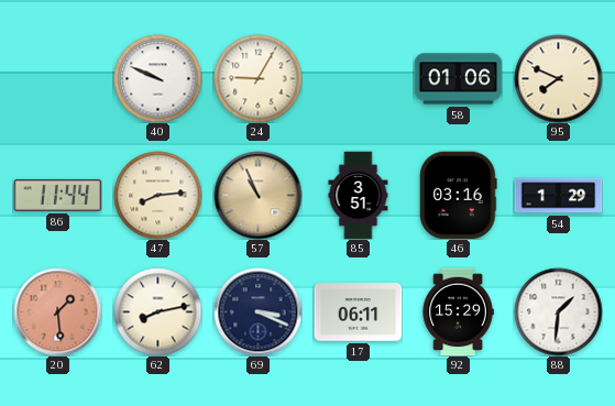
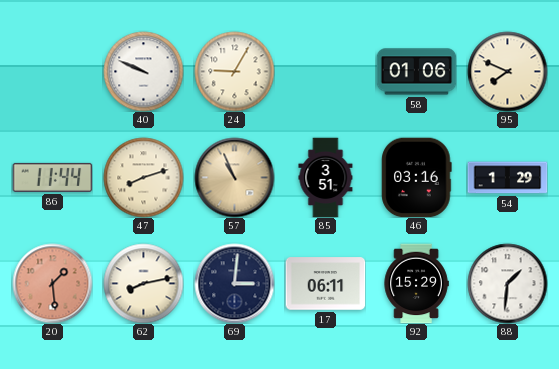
47: 8:14 -> 8:12 (143, 177)
69: 3:19 -> 3:01 (234, 283)
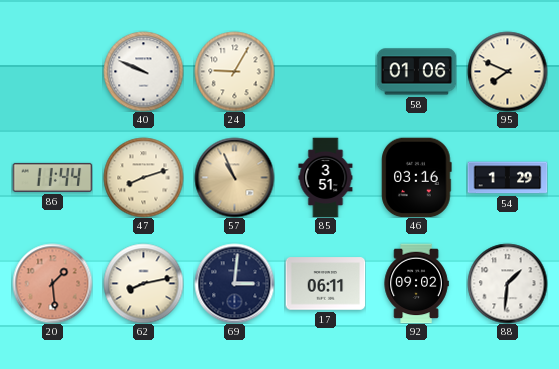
92: 15:29 -> 09:02 (416, 283)
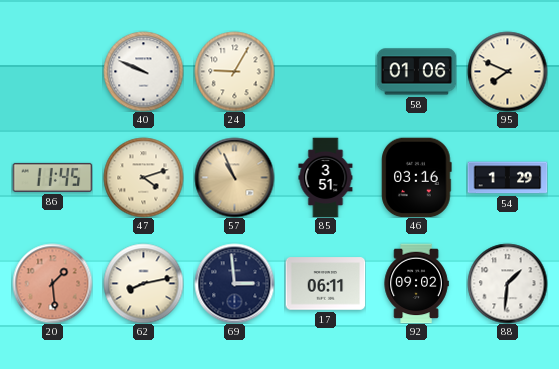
86: 11:44 -> 11:45 (52, 177)
47: 8:12 -> 4:12 (143, 177)
69: 3:01 -> 2:59 (234, 283)
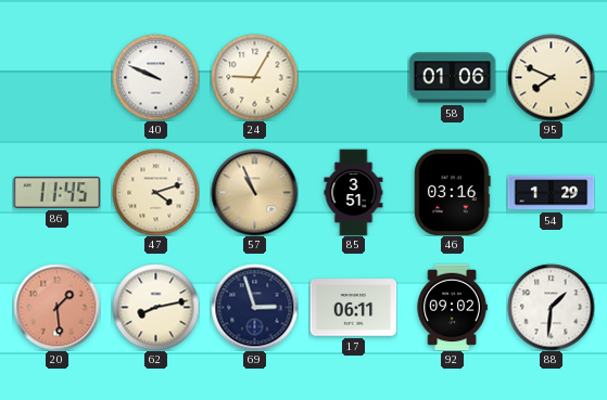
69: 2:59 -> 2:57 (254, 307)
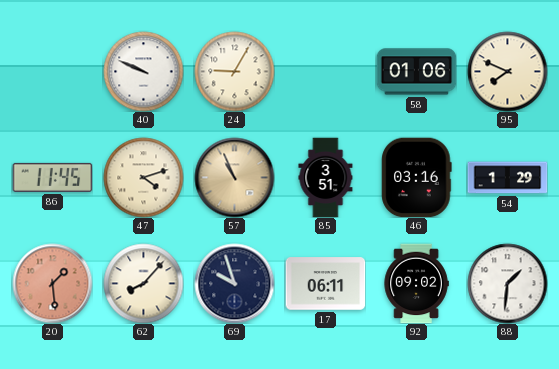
62: 8:13 -> 8:07 (143, 283)
69: 2:57 -> 9:57 (234, 283)
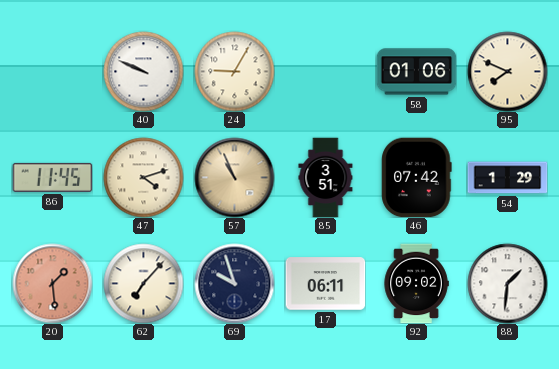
46: 03:16 -> 07:42 (417, 177)
62: 8:07 -> 7:07 (143, 283)
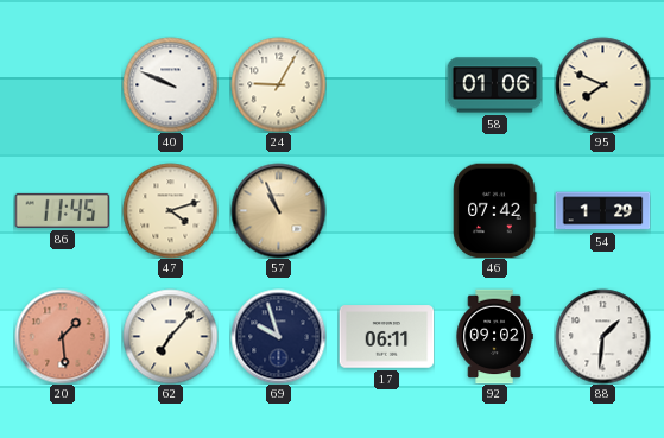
85: 3:51 -> none (326, 177)
